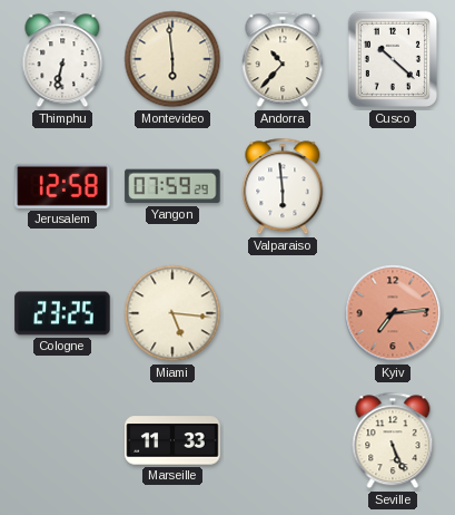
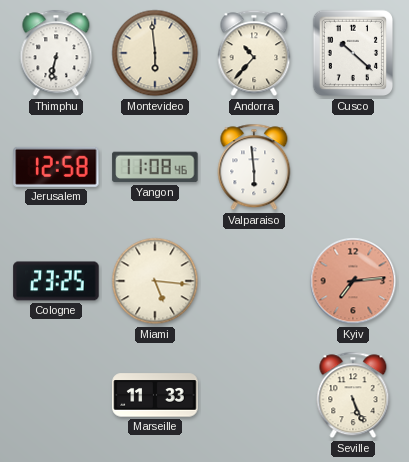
Yangon: 07:59 -> 11:08 (155, 167)
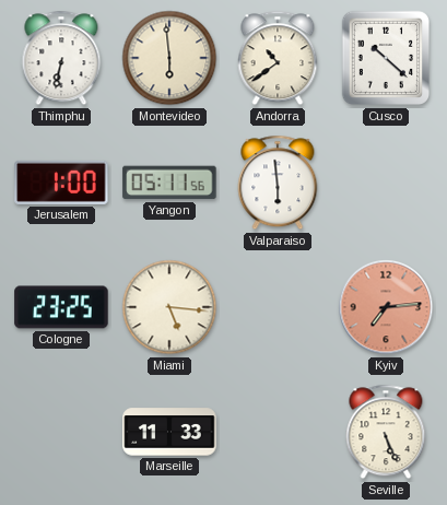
Andorra: 10:37 -> 10:39 (278, 58)
Jerusalem: 12:58 -> 1:00 (61, 183)
Yangon: 11:08 -> 05:11 (169, 183)
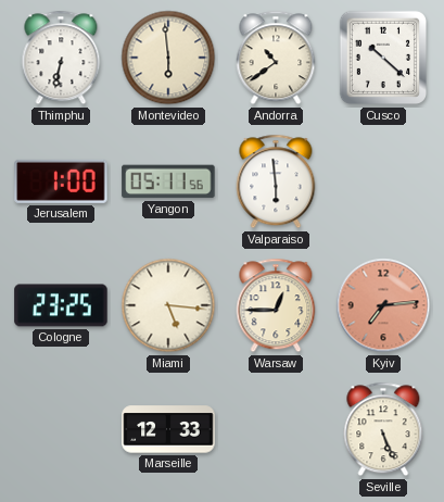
Warsaw: none -> 12:45 (276, 305)
Marseille: 11:33 -> 12:33 (168, 429)
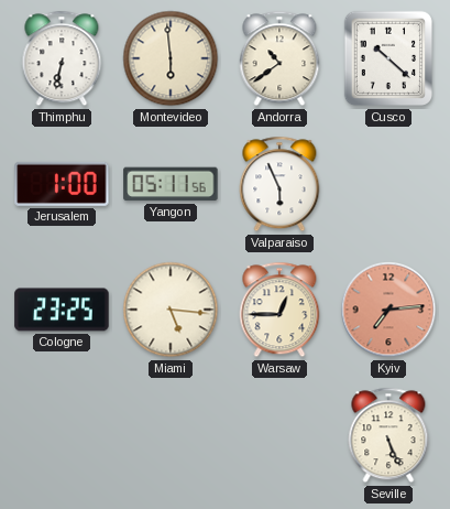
Valparaiso: 5:59 -> 5:56 (279, 184)
Marseille: 12:33 -> none (168, 429)
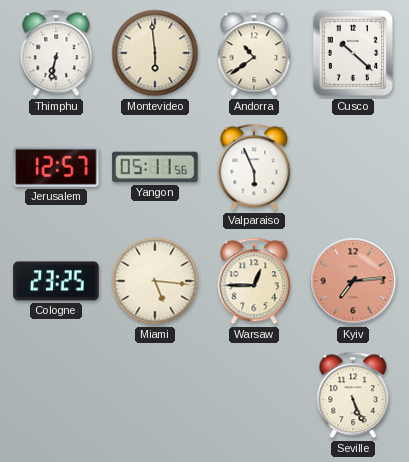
Jerusalem: 1:00 -> 12:57 (56, 167)
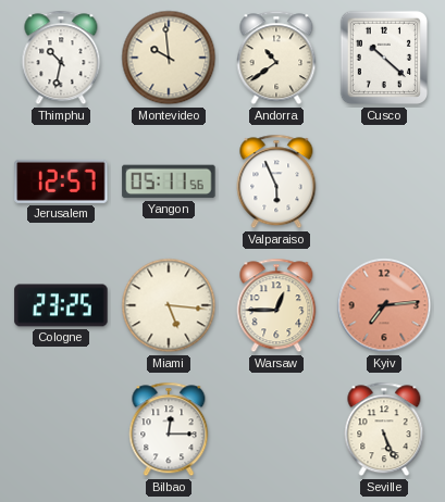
Thimphu: 6:32 -> 10:32 (61, 58)
Montevideo: 5:59 -> 9:59 (169, 58)
Bilbao: none -> 12:15 (169, 429)
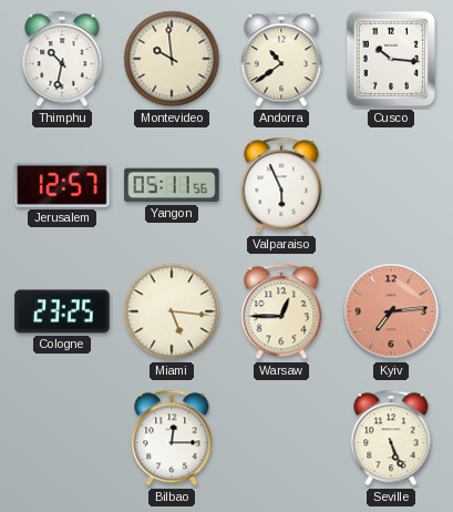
Cusco: 10:22 -> 10:16 (390, 59)
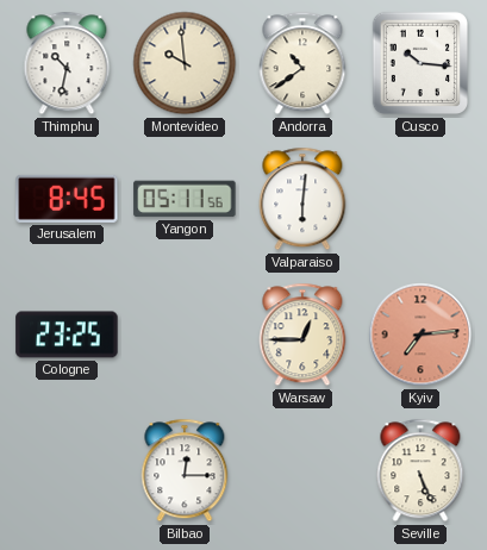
Jerusalem: 12:57 -> 8:45 (67, 199)
Valparaiso: 5:56 -> 6:01 (302, 199)
Miami: 5:16 -> none (172, 311)
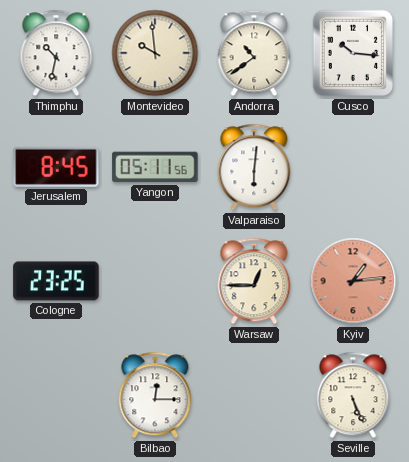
Kyiv: 7:14 -> 1:14 (353, 281)
